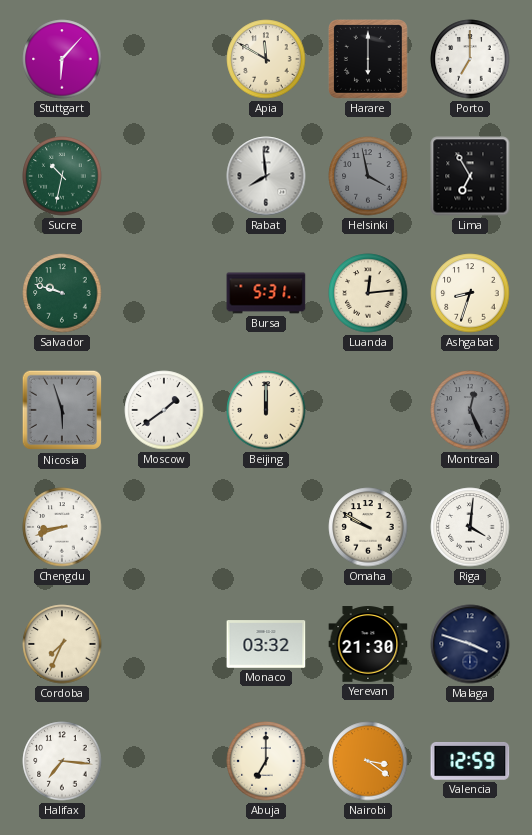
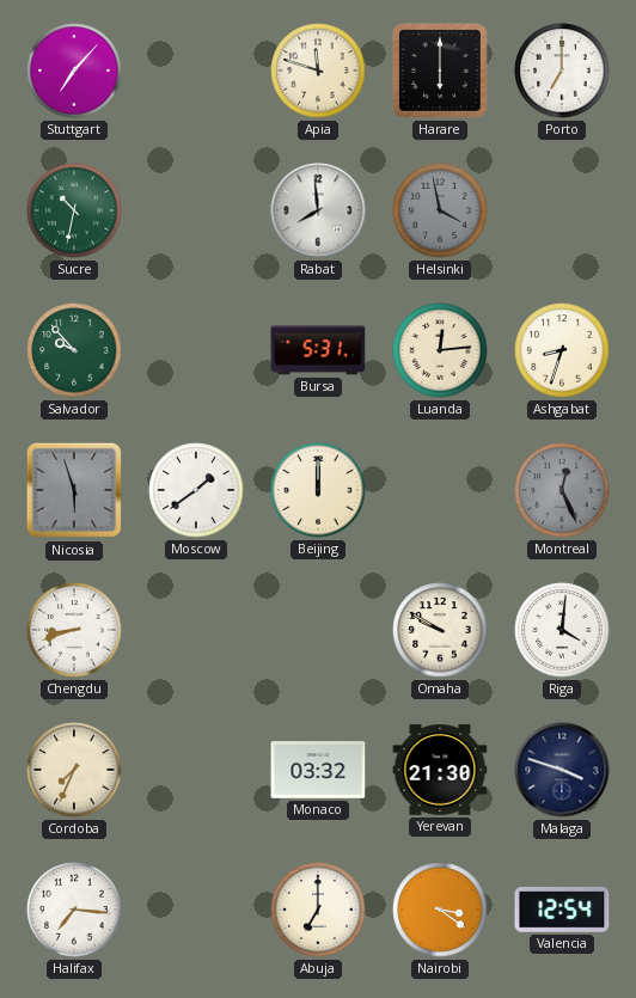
Stuttgart: 6:07 -> 7:07 (74, 71)
Apia: 11:50 -> 11:48 (318, 71)
Lima: 6:55 -> none (470, 176)
Salvador: 9:48 -> 9:53 (74, 350)
Valencia: 12:59 -> 12:54 (562, 911)
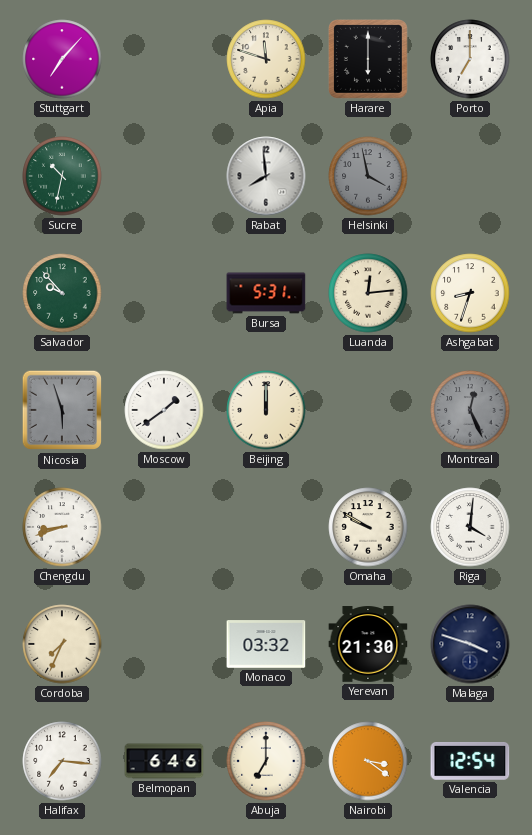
Belmopan: none -> 6:46 (164, 761)
